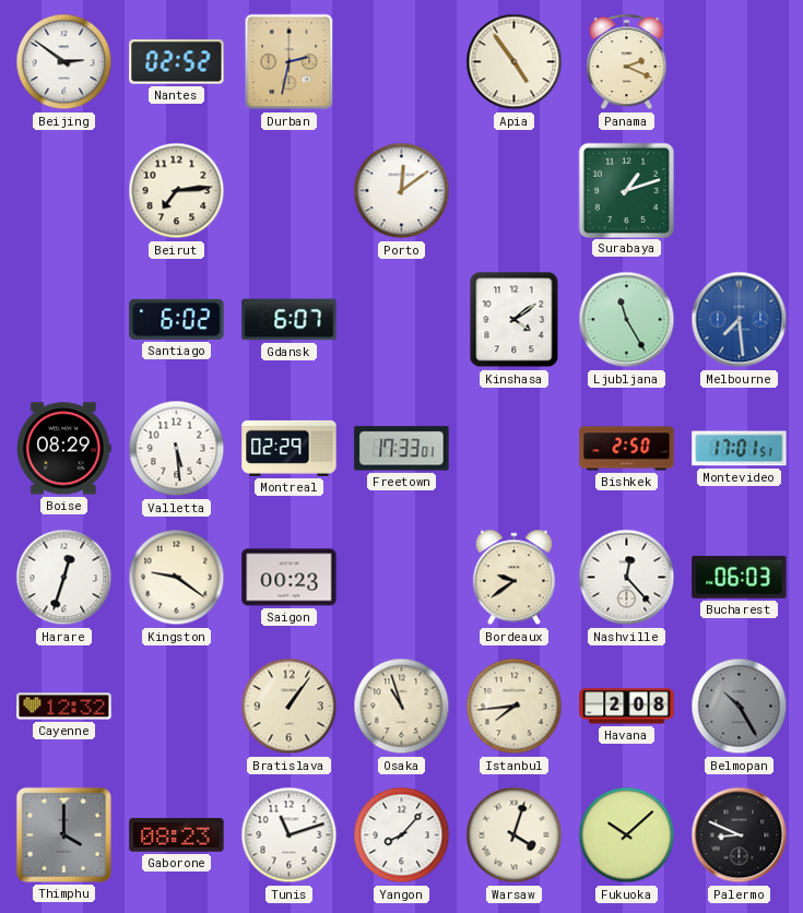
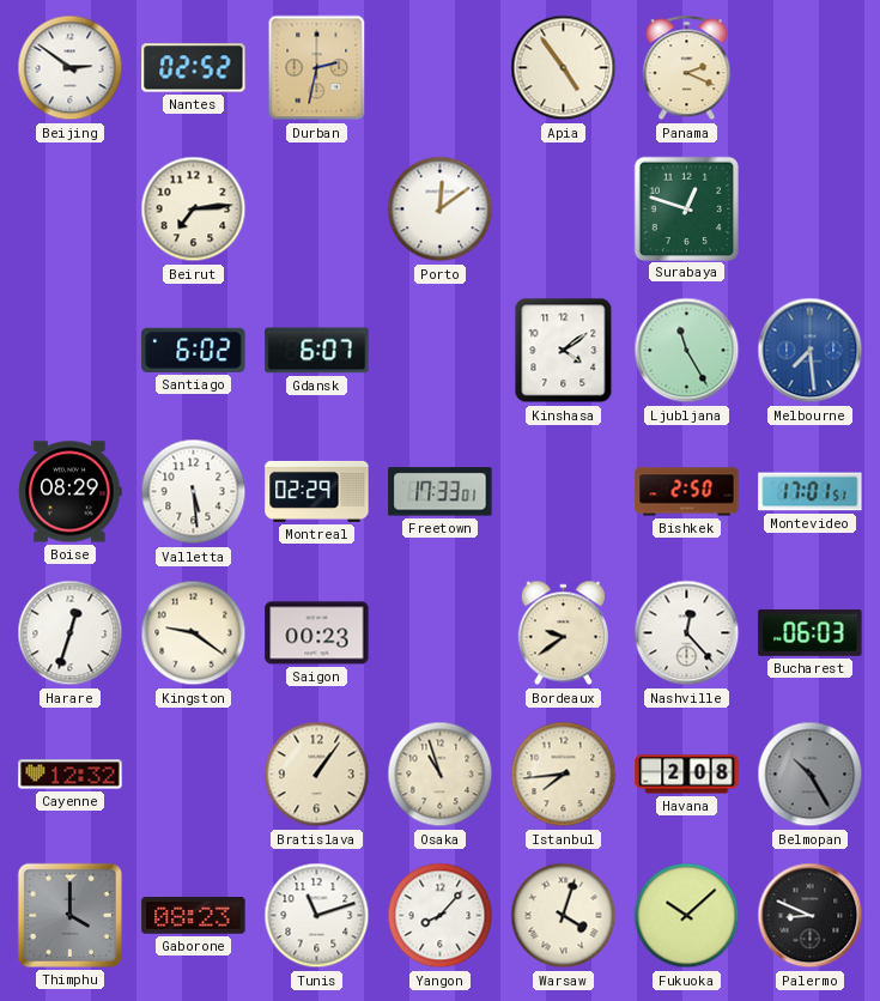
Surabaya: 1:12 -> 12:48 (686, 208)
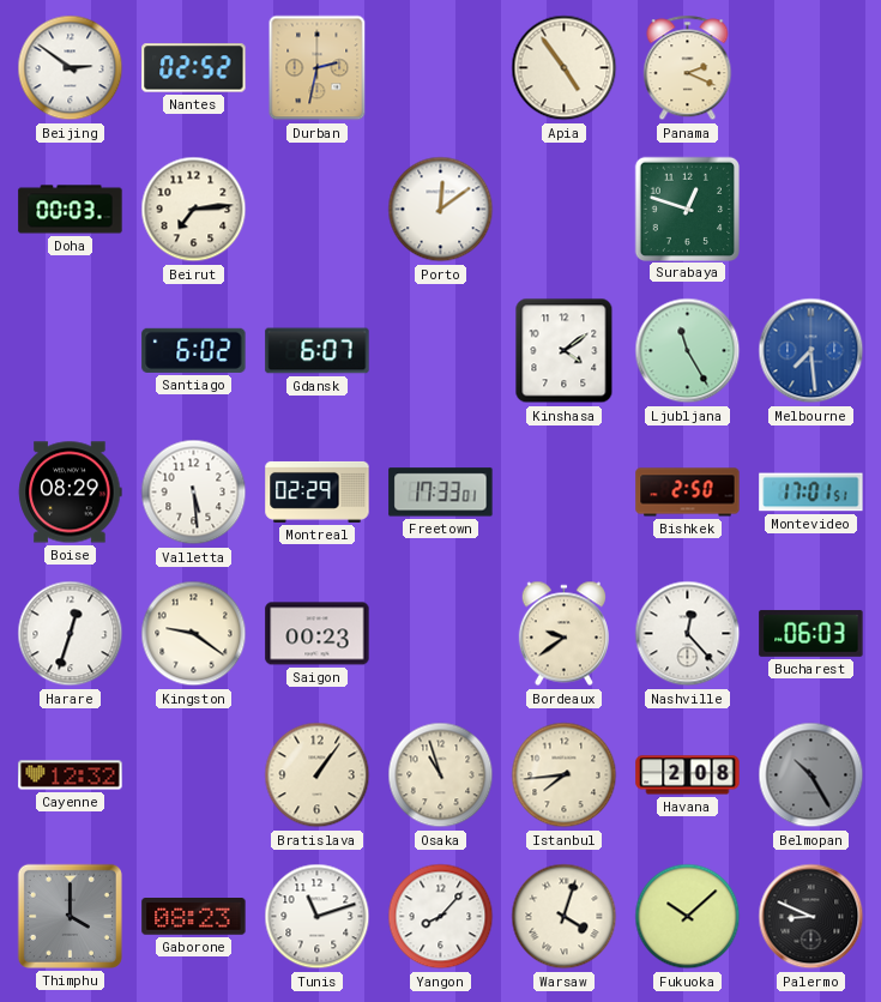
Doha: none -> 00:03 (71, 210)
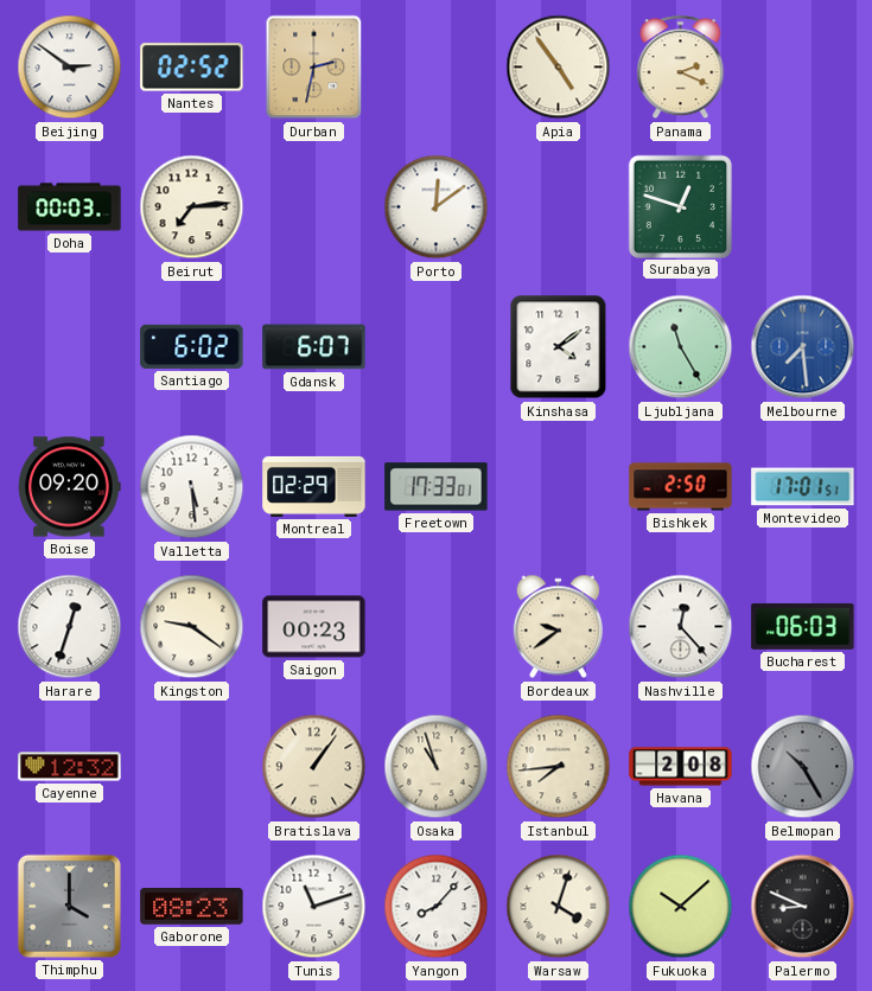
Boise: 08:29 -> 09:20 (70, 487)
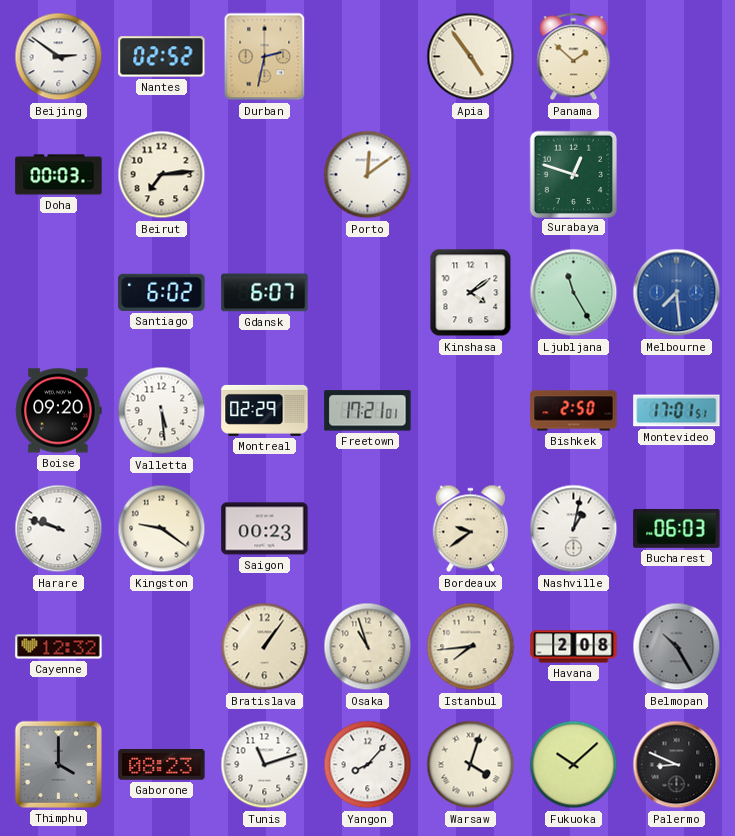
Panama: 2:19 -> 1:52 (574, 57)
Freetown: 17:33 -> 17:21 (368, 411)
Harare: 12:33 -> 9:48 (59, 529)
Nashville: 12:23 -> 1:02 (574, 529)
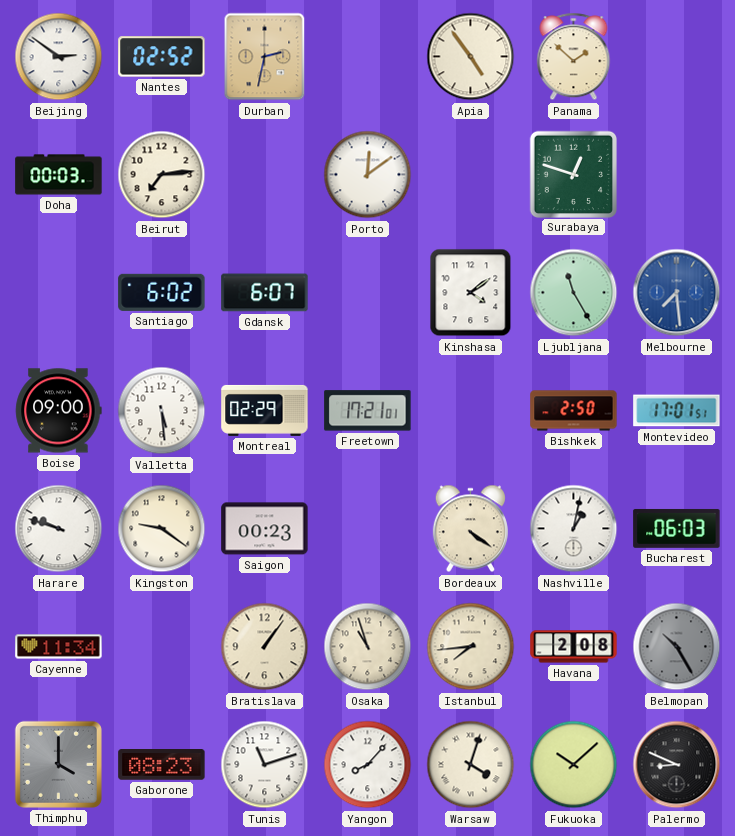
Boise: 09:20 -> 09:00 (59, 411)
Bordeaux: 9:39 -> 4:21 (470, 529)
Cayenne: 12:32 -> 11:34 (59, 647)
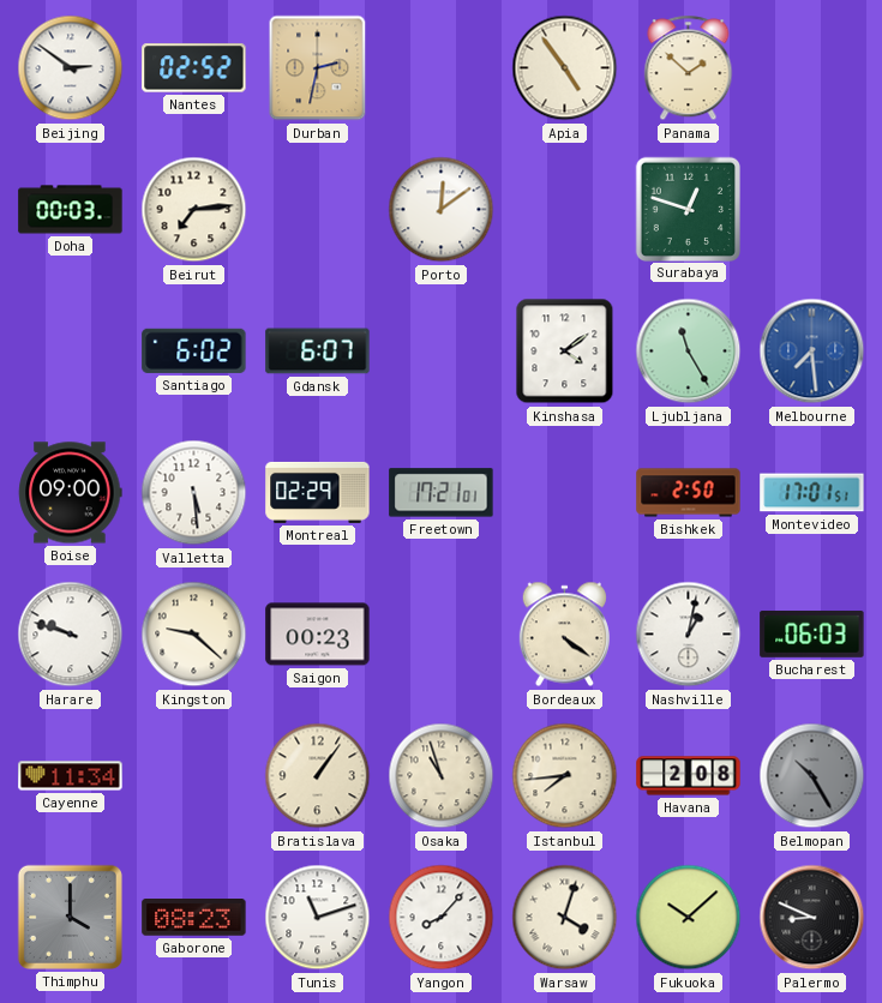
Kingston: 9:21 -> 9:22 (194, 635)
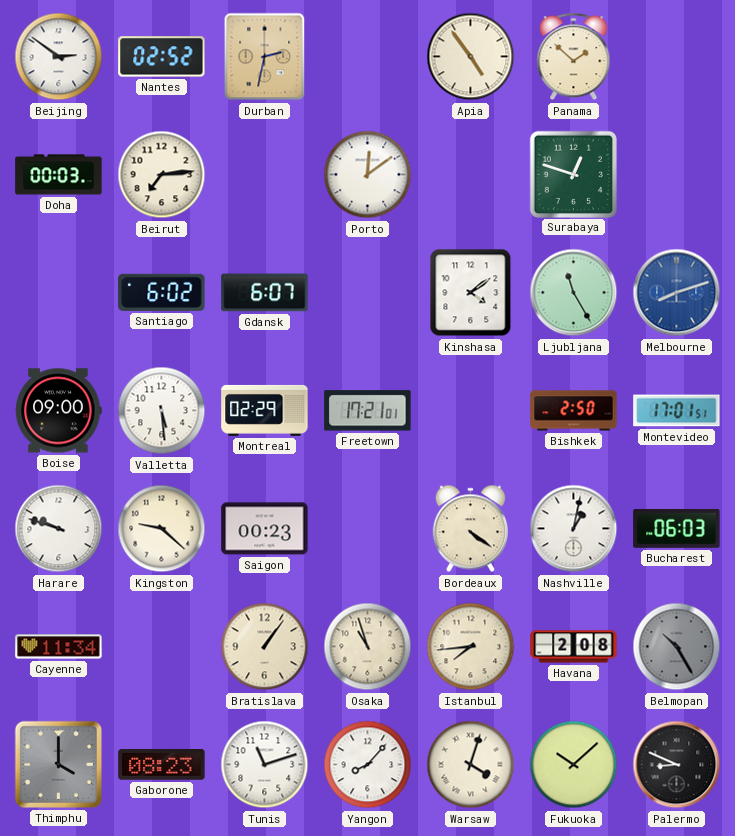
Melbourne: 7:29 -> 8:12 (677, 293)
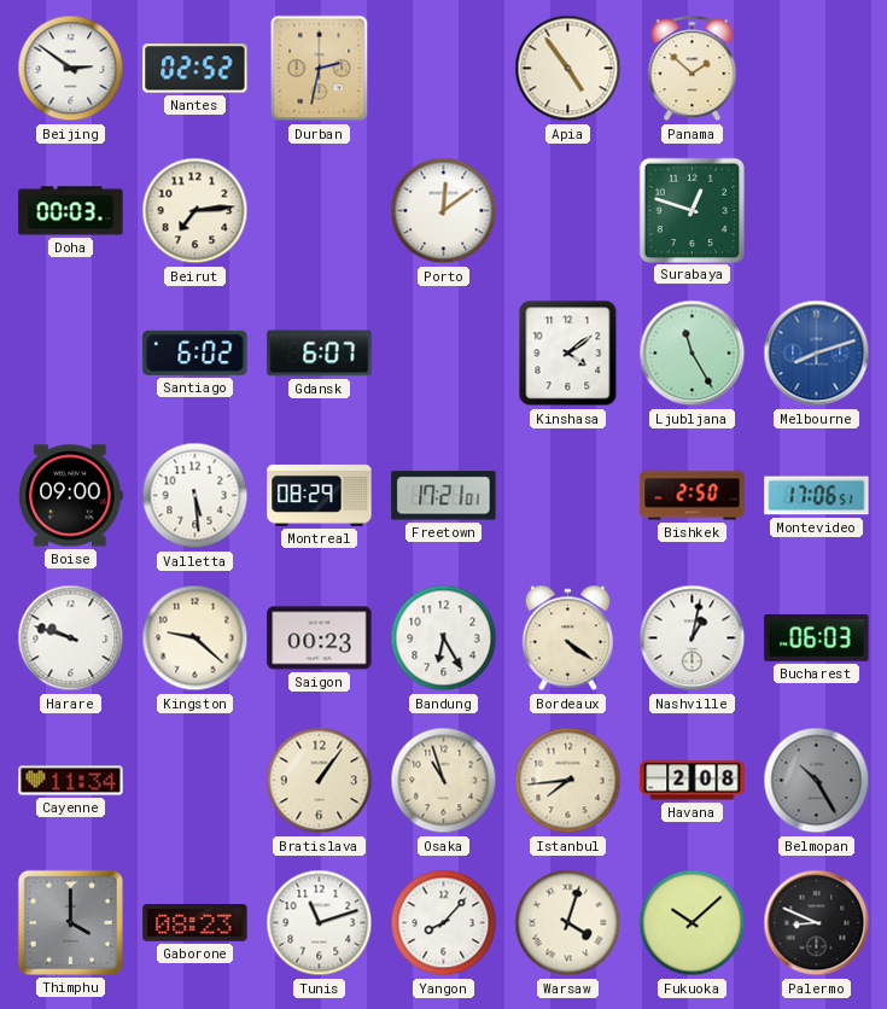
Montreal: 02:29 -> 08:29 (320, 495)
Montevideo: 17:01 -> 17:06 (817, 496)
Bandung: none -> 6:25 (444, 638)
